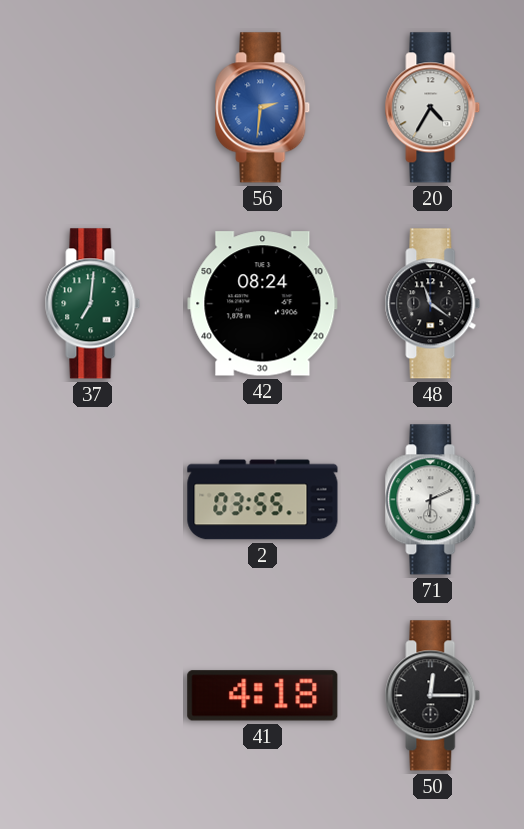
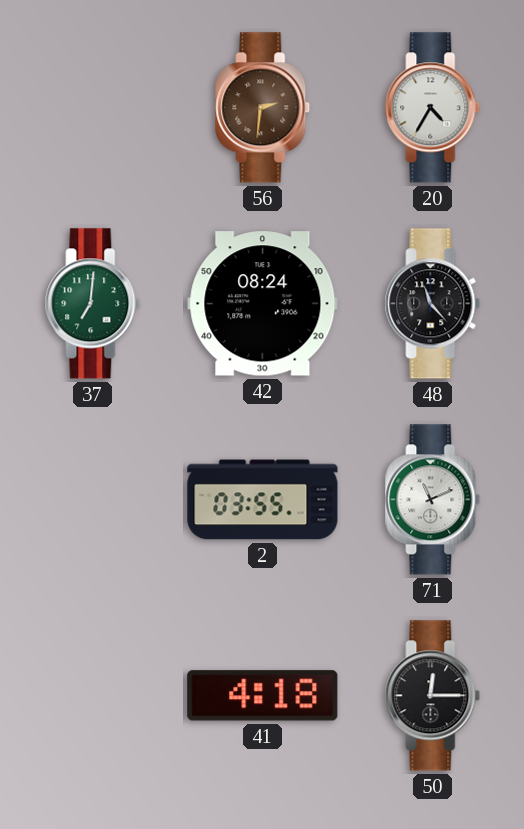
56 dial: blue -> brown (263, 108)
48: 11:21 -> 11:23 (433, 304)
71: 6:11 -> 11:11 (433, 500)
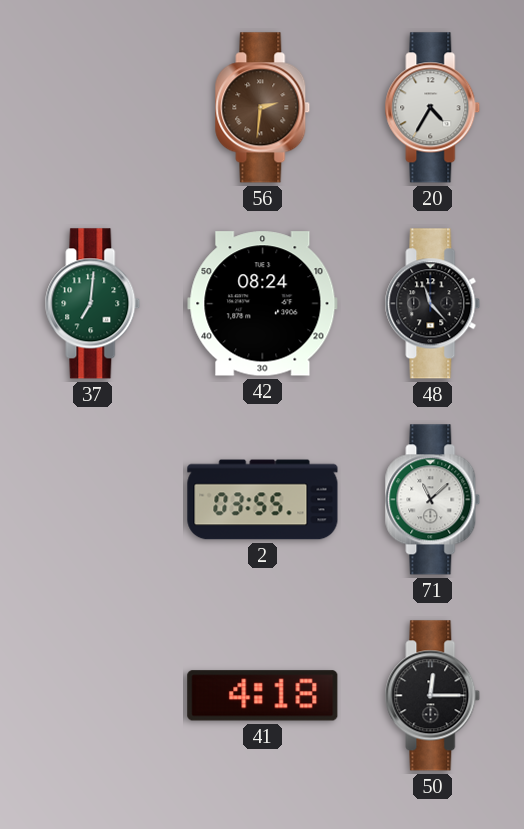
71: 11:11 -> 11:08 (433, 500)
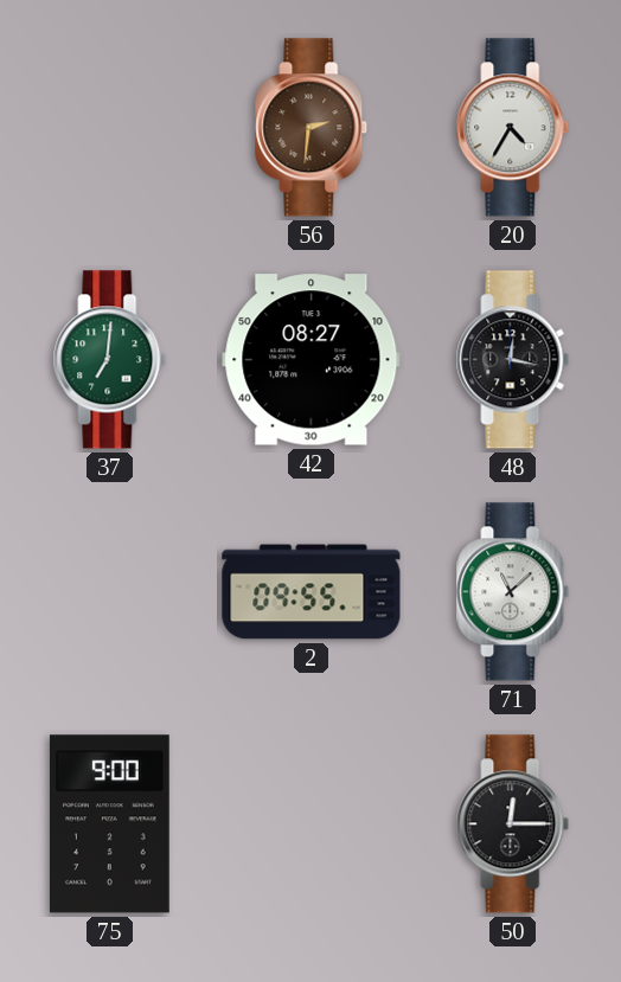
42: 08:24 -> 08:27 (312, 360)
48: 11:23 -> 12:17 (513, 360)
2: 03:55 -> 09:55 (312, 592)
75: none -> 9:00 (109, 824)
41: 4:18 -> none (263, 696)
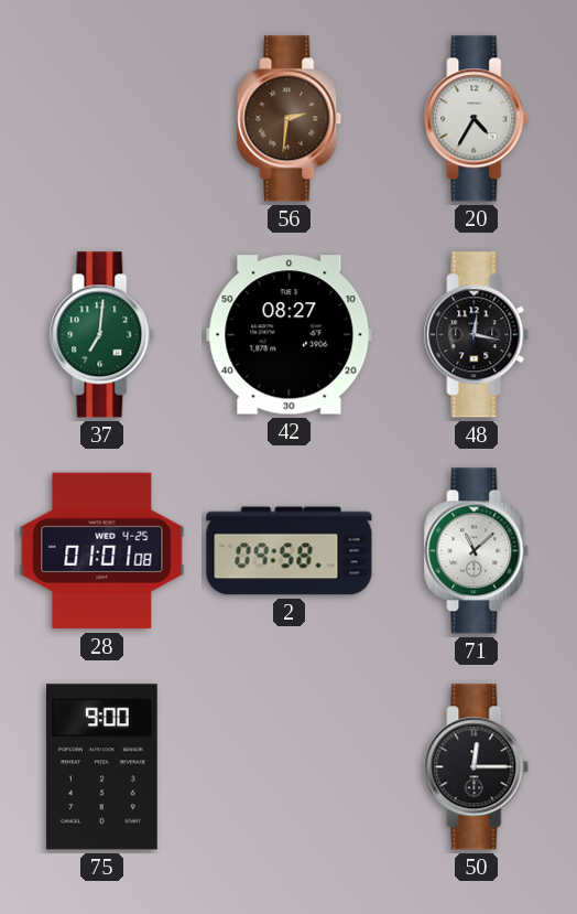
28: none -> 01:01 (102, 551)
2: 09:55 -> 09:58 (290, 551)
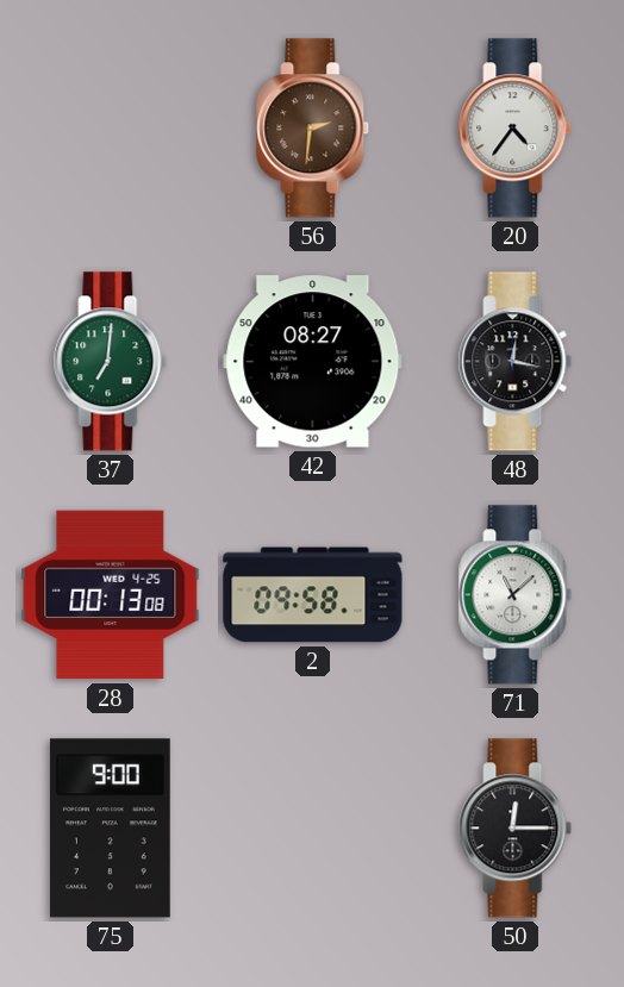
20: 4:35 -> 4:36 (516, 129)
28: 01:01 -> 00:13 (111, 595)
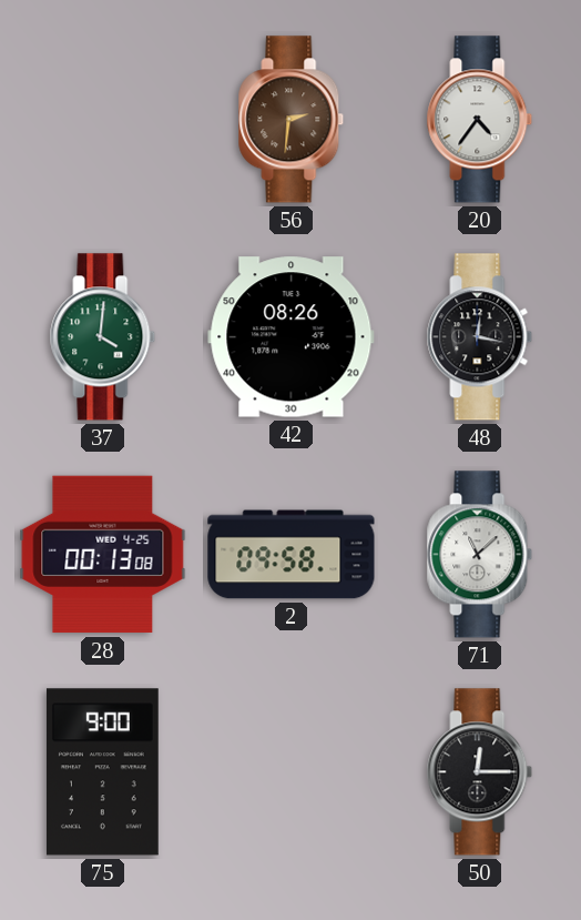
37: 7:01 -> 4:01 (103, 337)
42: 08:27 -> 08:26 (292, 337)
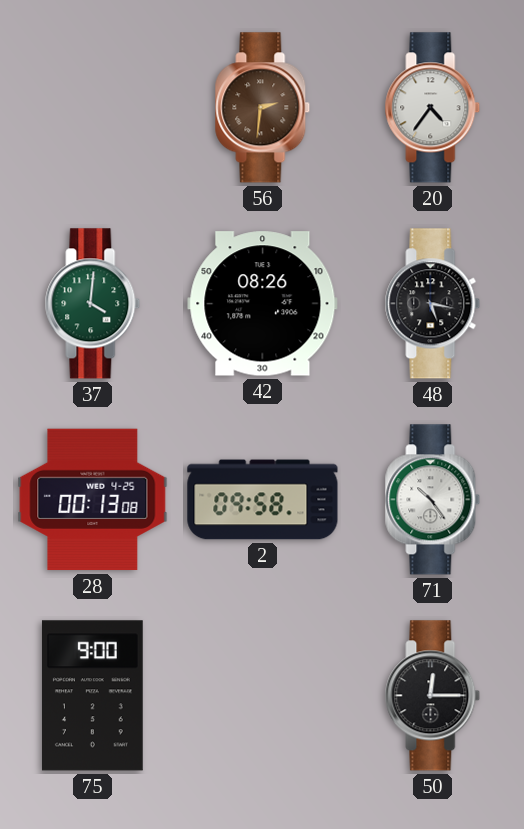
48: 12:17 -> 5:17 (433, 304)
71: 11:08 -> 10:24 (433, 500)
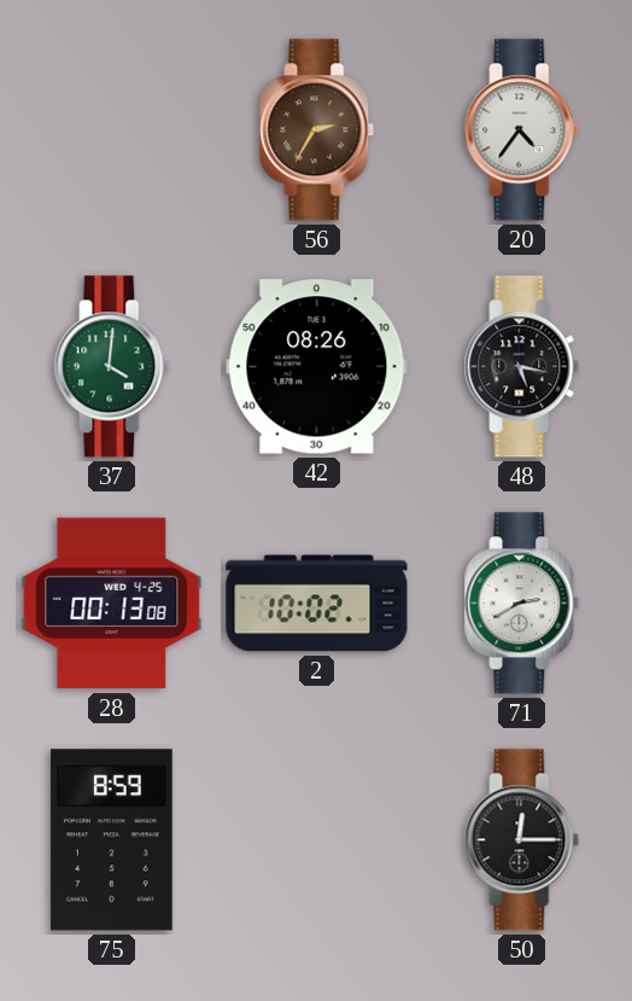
56: 2:31 -> 2:35 (317, 130)
2: 09:58 -> 10:02 (317, 604)
71: 10:24 -> 2:40 (522, 604)
75: 9:00 -> 8:59 (111, 840)
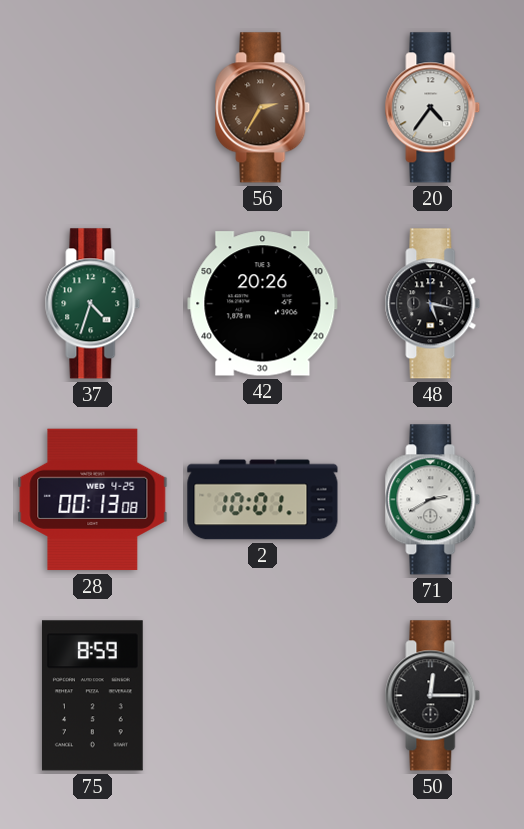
37: 4:01 -> 4:33 (93, 304)
42: 08:26 -> 20:26 (263, 304)
2: 10:02 -> 10:01 (263, 500)
